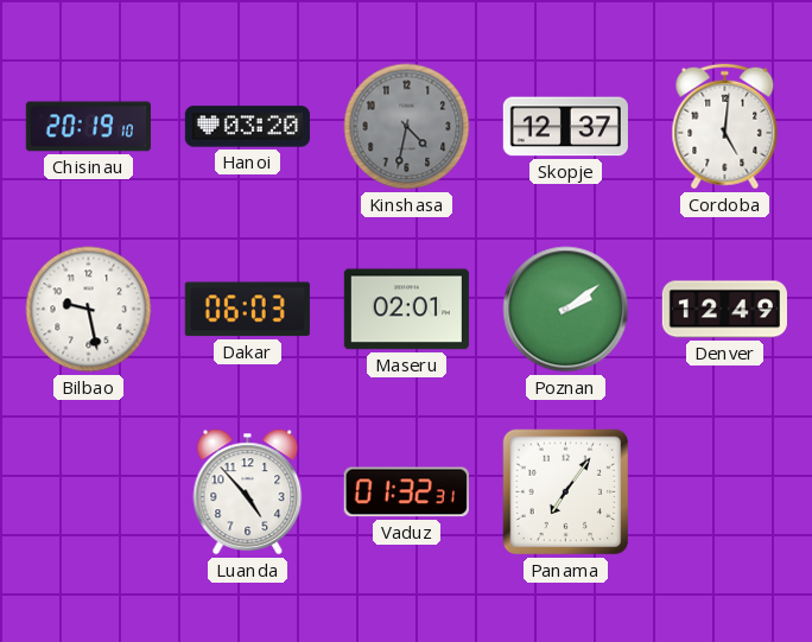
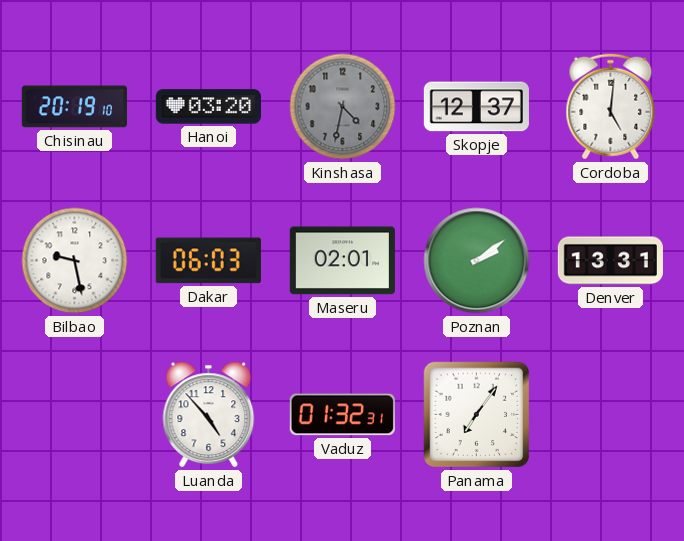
Denver: 12:49 -> 13:31 (610, 261)
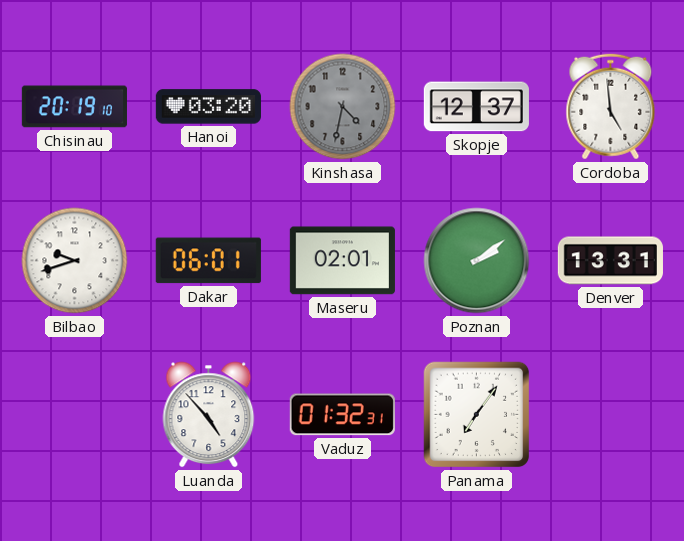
Cordoba: 5:01 -> 4:59 (611, 107)
Bilbao: 9:28 -> 9:42 (75, 261)
Dakar: 06:03 -> 06:01 (208, 261)
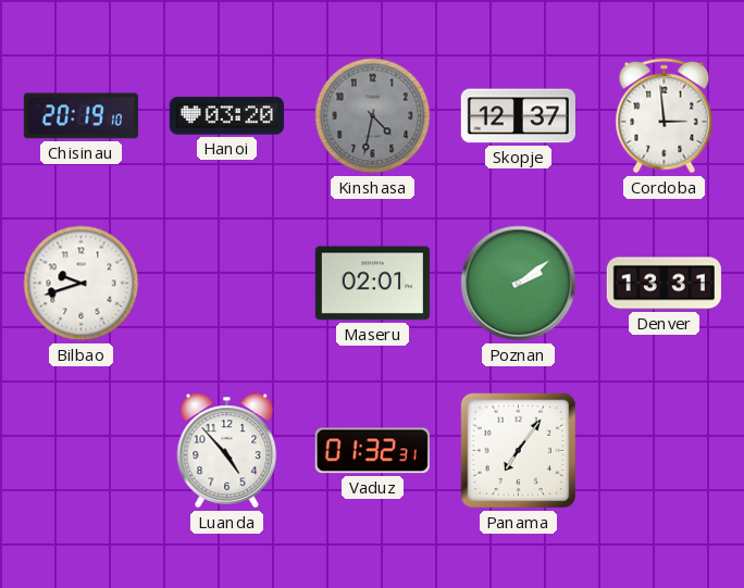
Cordoba: 4:59 -> 2:59 (665, 116)
Dakar: 06:01 -> none (208, 261)
